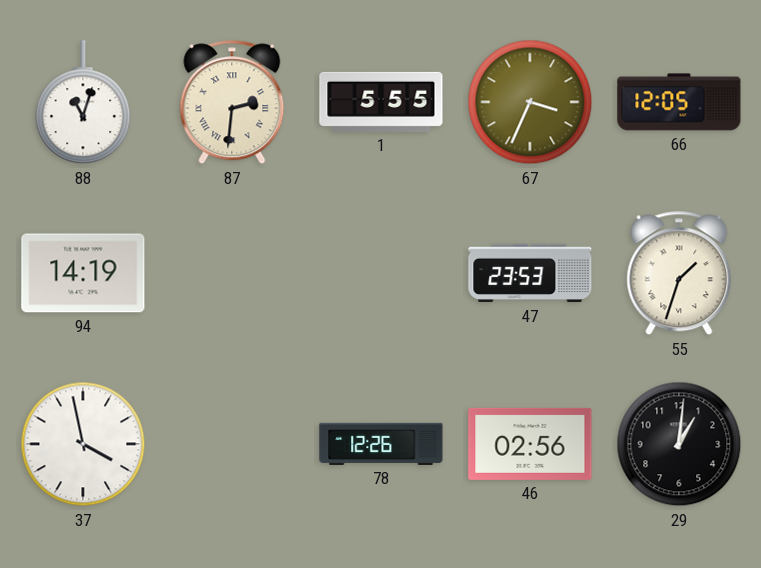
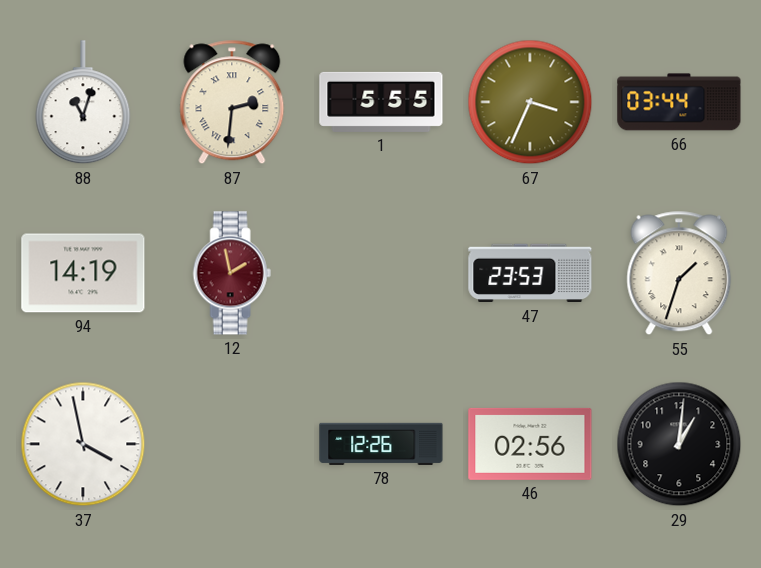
66: 12:05 -> 03:44 (679, 102)
12: none -> 1:58 (232, 273)
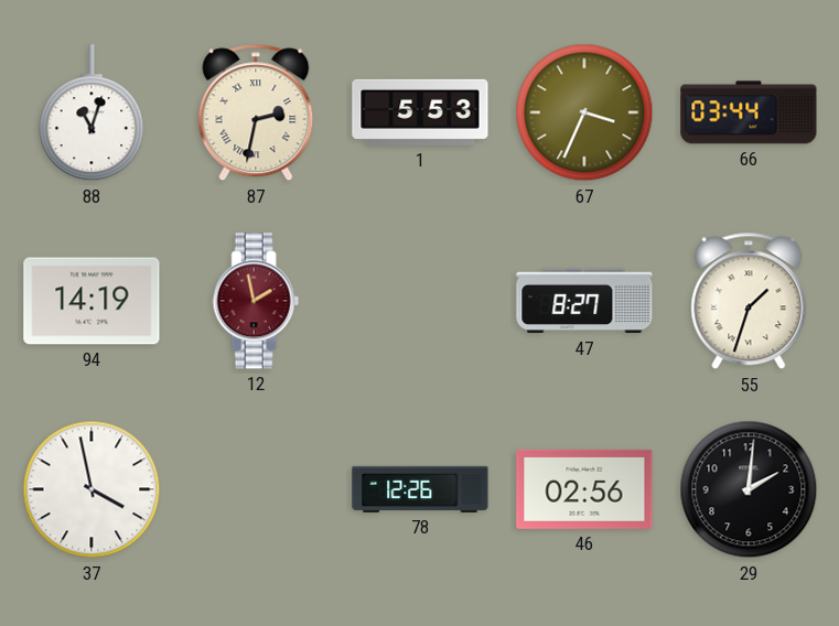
87: 2:31 -> 2:32 (256, 112)
1: 5:55 -> 5:53 (420, 112)
47: 23:53 -> 8:27 (584, 301)
29: 1:01 -> 2:01 (749, 489)
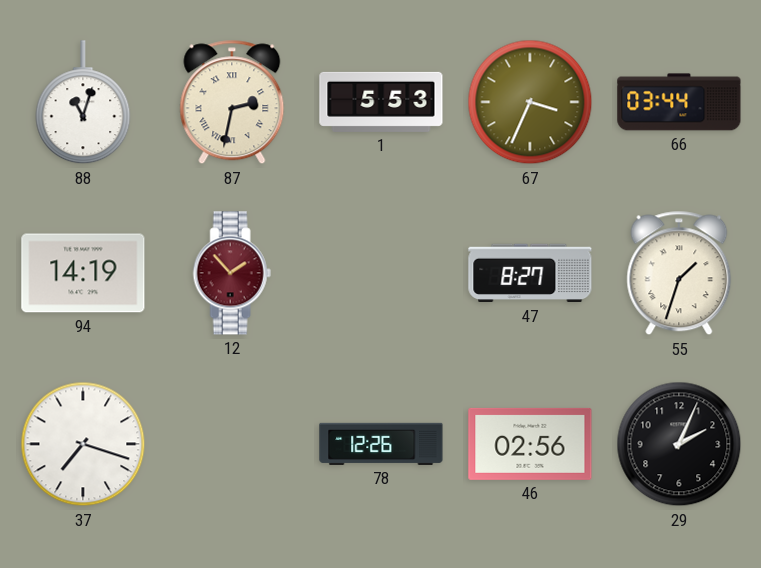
12: 1:58 -> 1:53 (232, 273)
37: 3:58 -> 7:18 (83, 444)
29: 2:01 -> 2:04 (679, 444)
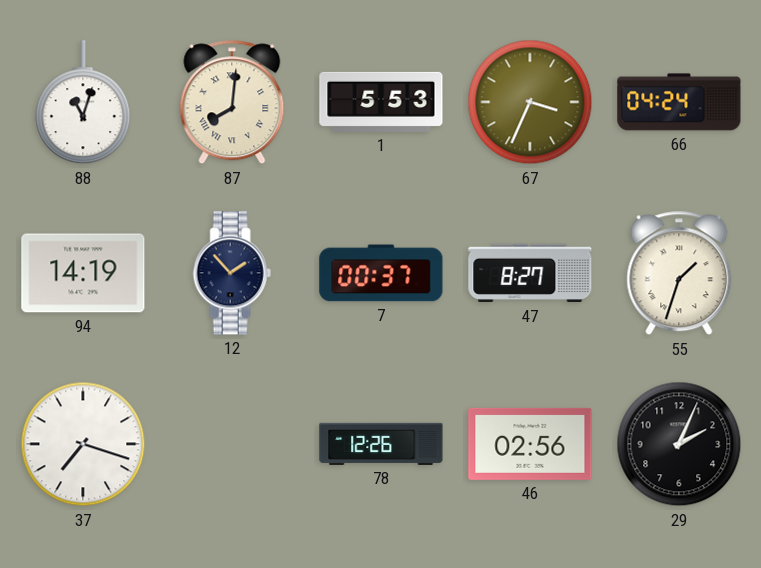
87: 2:32 -> 8:01 (232, 102)
66: 03:44 -> 04:24 (679, 102)
12 dial: burgundy -> navy (232, 273)
7: none -> 00:37 (381, 273)
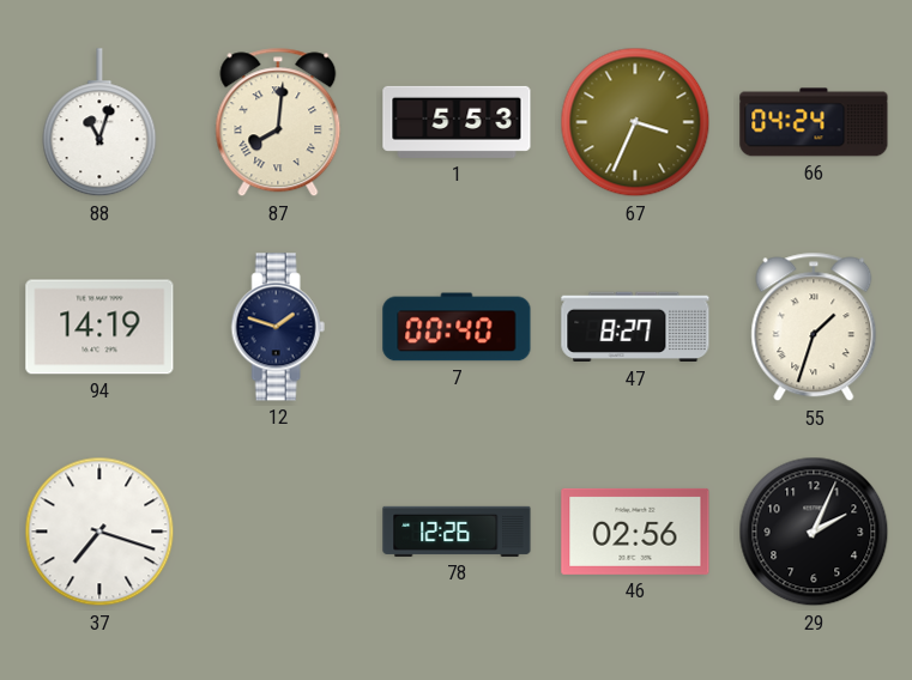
12: 1:53 -> 1:48 (278, 327)
7: 00:37 -> 00:40 (457, 327)
